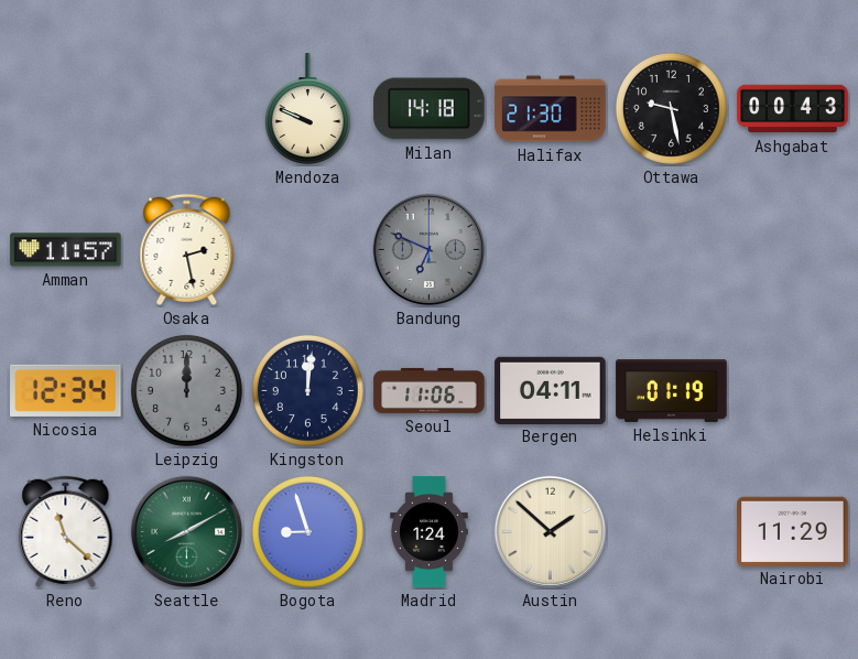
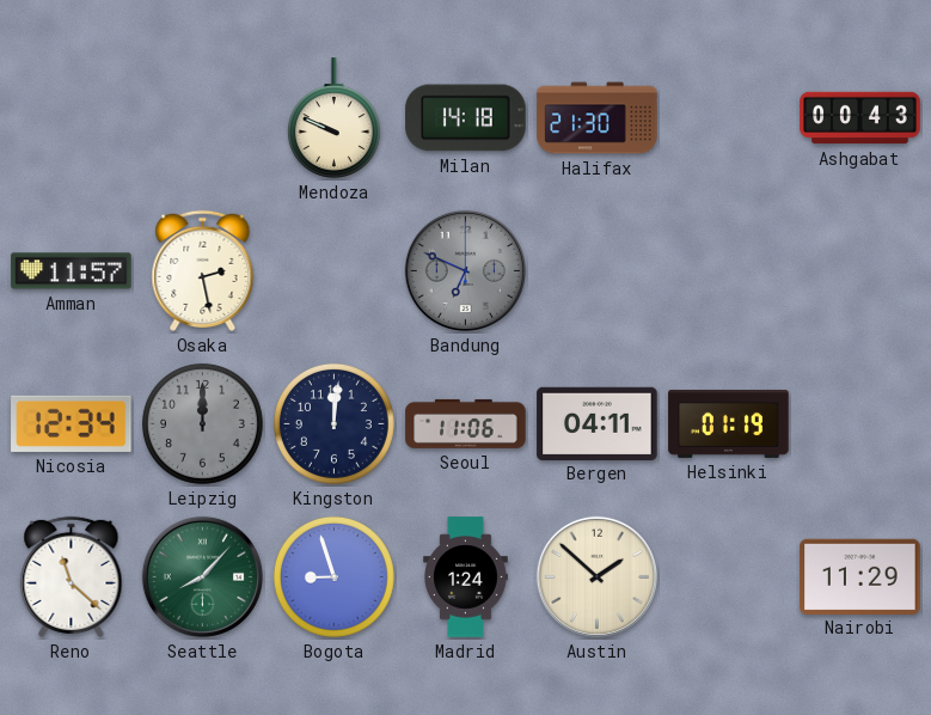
Ottawa: 9:28 -> none (671, 108)
Seattle: 8:10 -> 8:07 (202, 576)
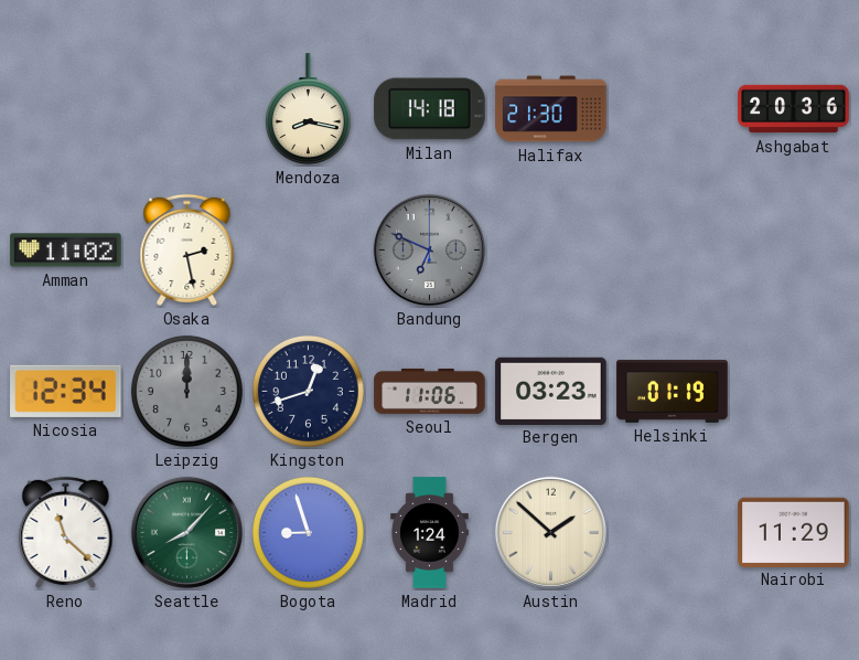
Mendoza: 9:49 -> 8:17 (308, 109)
Ashgabat: 00:43 -> 20:36 (794, 109)
Amman: 11:57 -> 11:02 (66, 251)
Kingston: 12:01 -> 12:42 (308, 391)
Bergen: 04:11 -> 03:23 (551, 391)
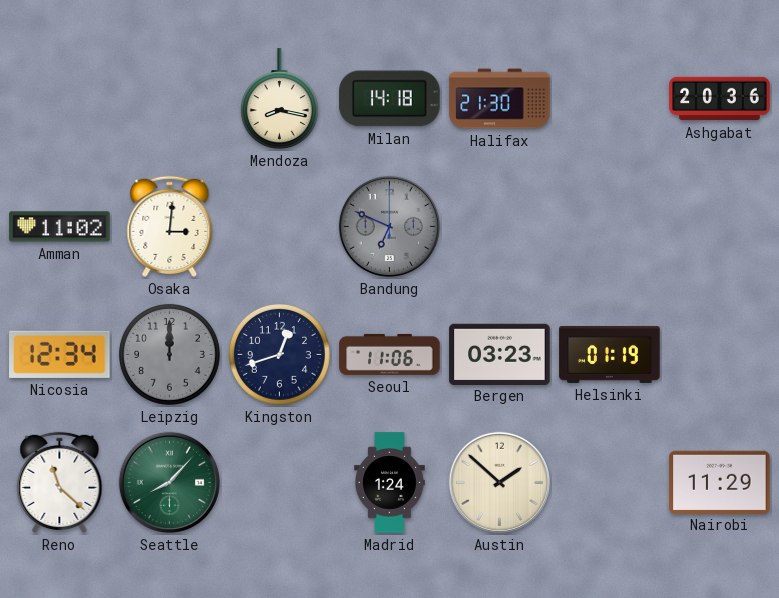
Osaka: 2:28 -> 3:01 (170, 226)
Bogota: 8:57 -> none (308, 532)
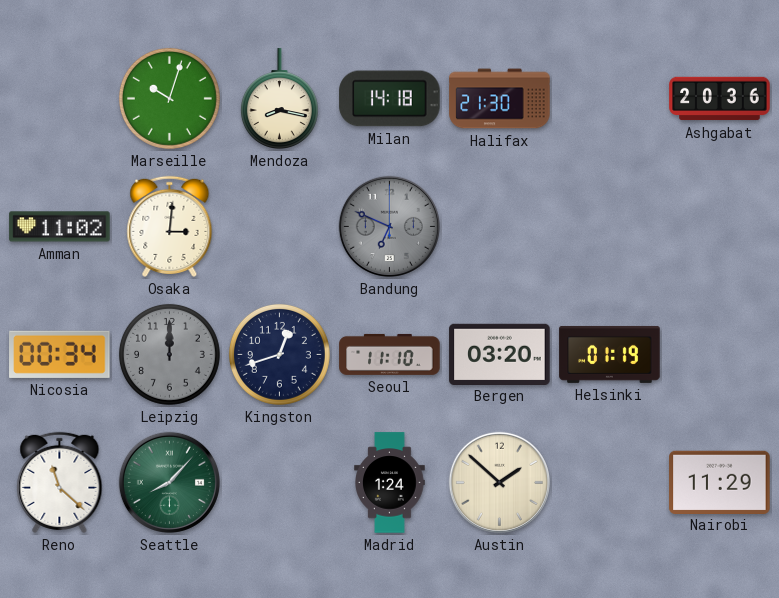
Marseille: none -> 10:03 (169, 98)
Nicosia: 12:34 -> 00:34 (60, 354)
Seoul: 11:06 -> 11:10 (390, 354)
Bergen: 03:23 -> 03:20 (500, 354)
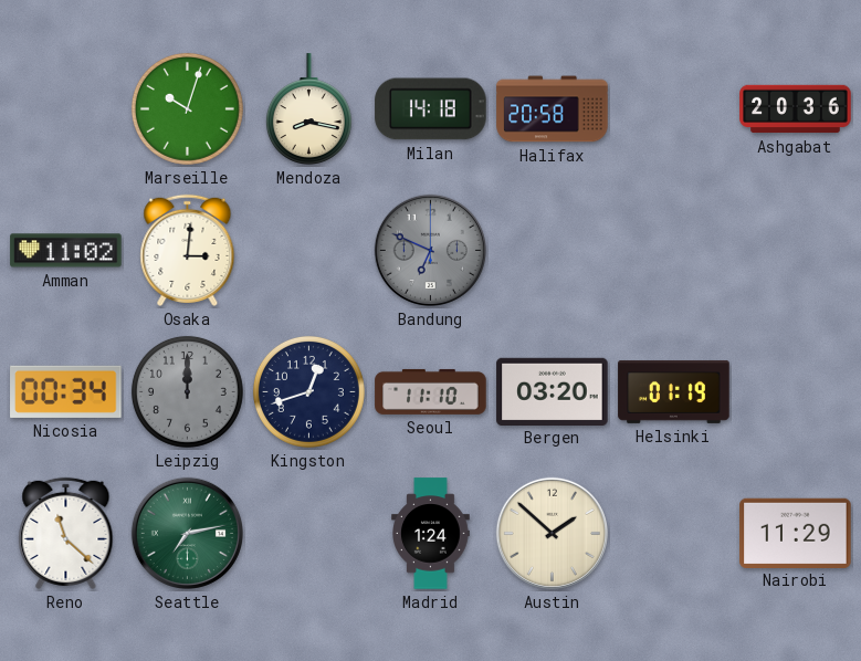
Halifax: 21:30 -> 20:58 (553, 109)
Seattle: 8:07 -> 7:13 (187, 533)
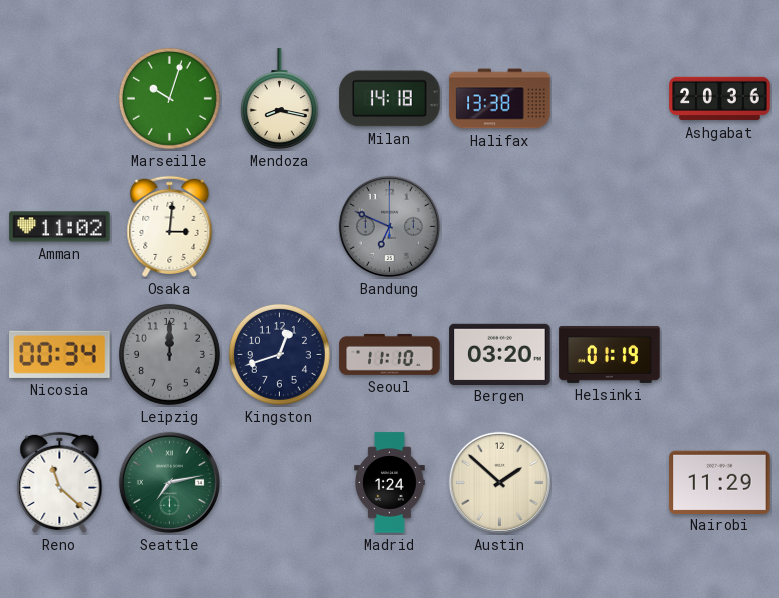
Halifax: 20:58 -> 13:38 (500, 99)
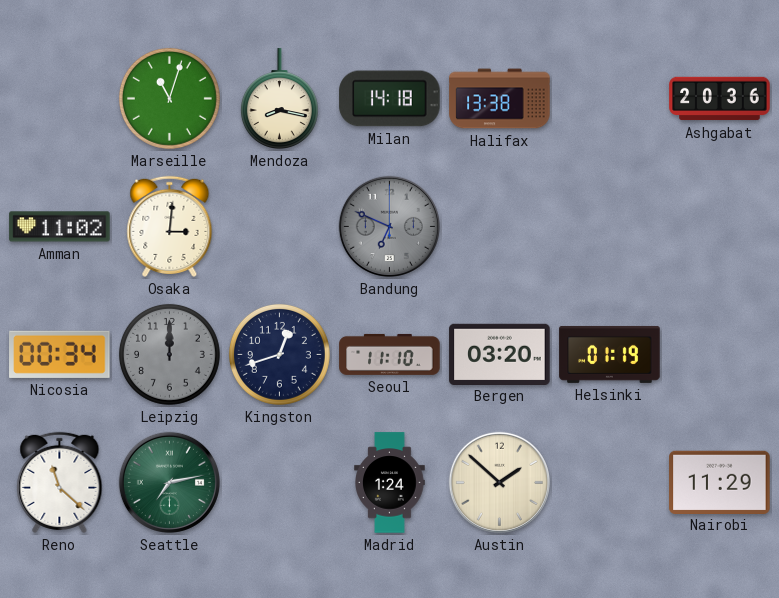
Marseille: 10:03 -> 11:03 (169, 98)
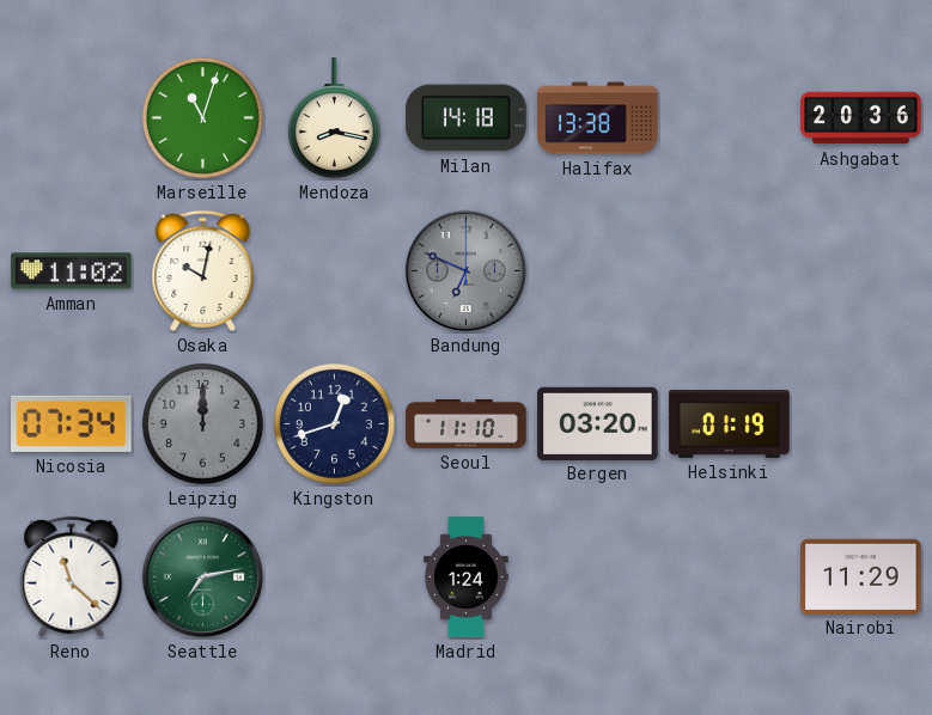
Osaka: 3:01 -> 10:02 (203, 270)
Nicosia: 00:34 -> 07:34 (72, 423)
Austin: 1:52 -> none (499, 482)
